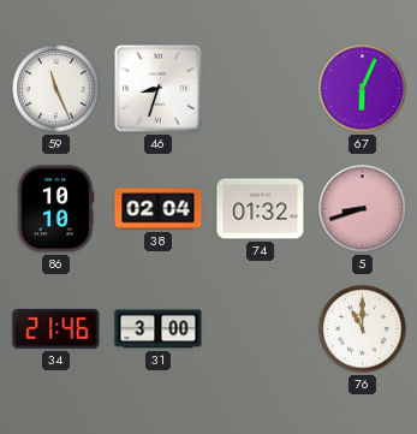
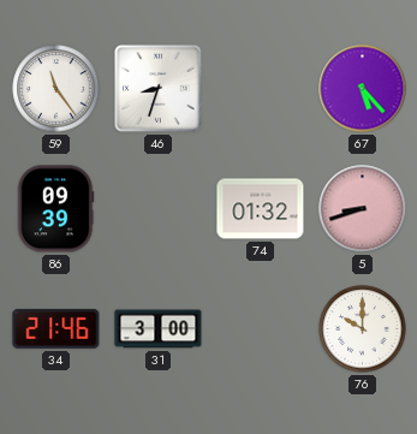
59: 11:26 -> 11:24 (56, 89)
67: 6:04 -> 5:23 (363, 89)
86: 10:10 -> 09:39 (55, 209)
38: 02:04 -> none (159, 209)
76: 11:00 -> 10:00 (363, 329)
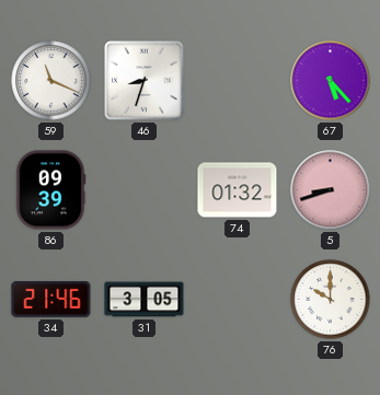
59: 11:24 -> 11:19 (51, 81)
31: 3:00 -> 3:05 (145, 300)
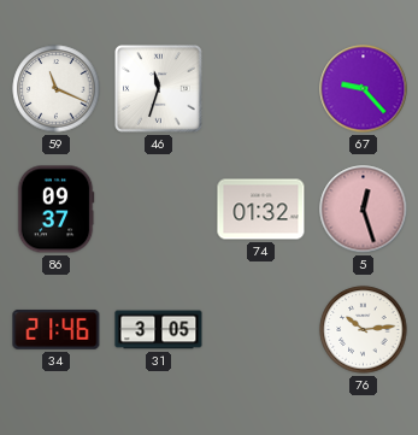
46: 8:33 -> 11:33 (159, 89)
67: 5:23 -> 9:23 (364, 89)
86: 09:39 -> 09:37 (55, 210)
5: 8:42 -> 12:27 (364, 210)
76: 10:00 -> 10:14 (364, 330)
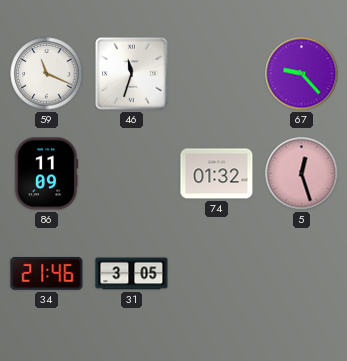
86: 09:37 -> 11:09 (46, 174)
76: 10:14 -> none (364, 330)
